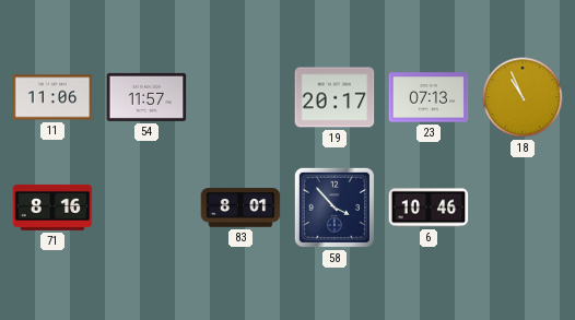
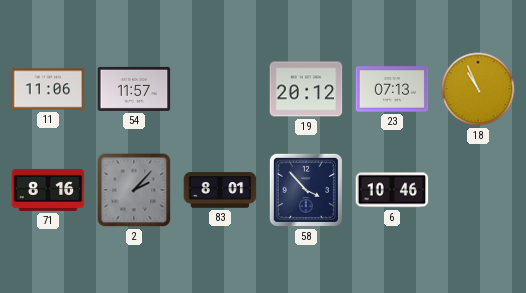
19: 20:17 -> 20:12 (306, 89)
2: none -> 2:07 (134, 190)
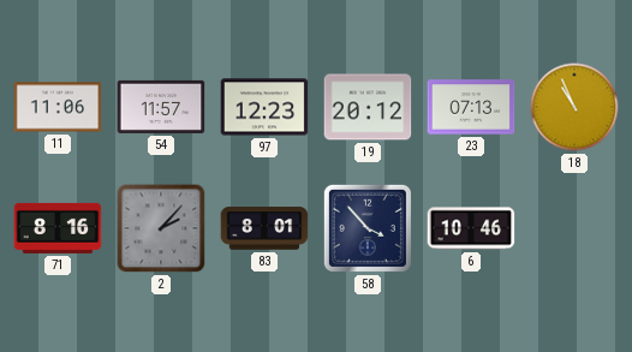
97: none -> 12:23 (264, 107)
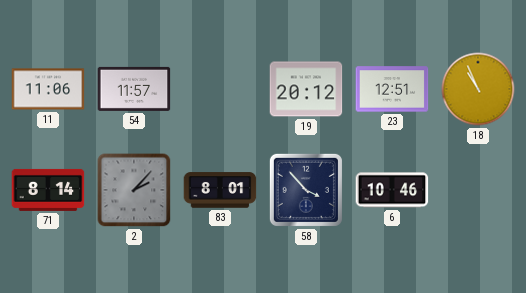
97: 12:23 -> none (264, 107)
23: 07:13 -> 12:51 (392, 89)
71: 8:16 -> 8:14 (48, 190)
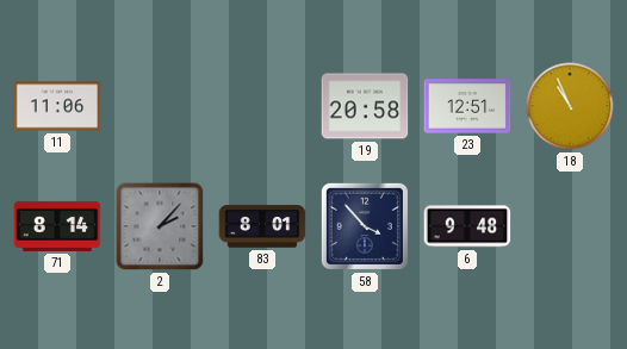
54: 11:57 -> none (134, 89)
19: 20:12 -> 20:58 (365, 106)
6: 10:46 -> 9:48 (467, 226)
